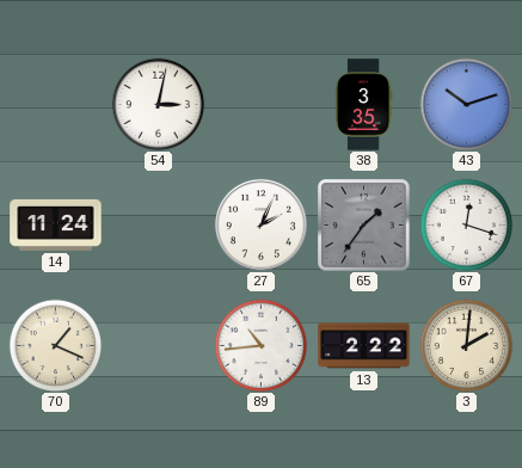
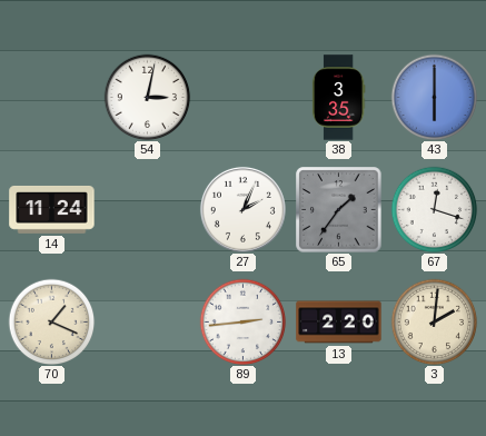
43: 10:12 -> 6:00 (434, 97)
89: 10:44 -> 2:44 (242, 321)
13: 2:22 -> 2:20 (339, 323)
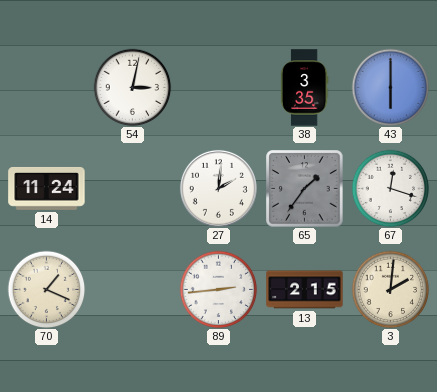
27: 2:04 -> 2:01 (218, 188)
13: 2:20 -> 2:15 (305, 290)
